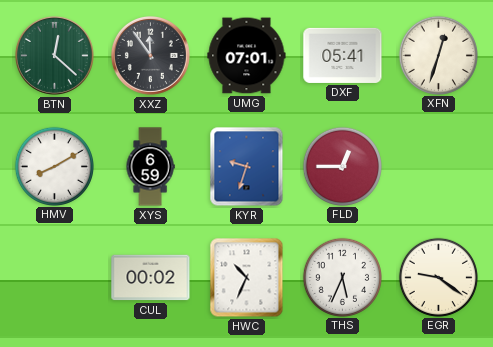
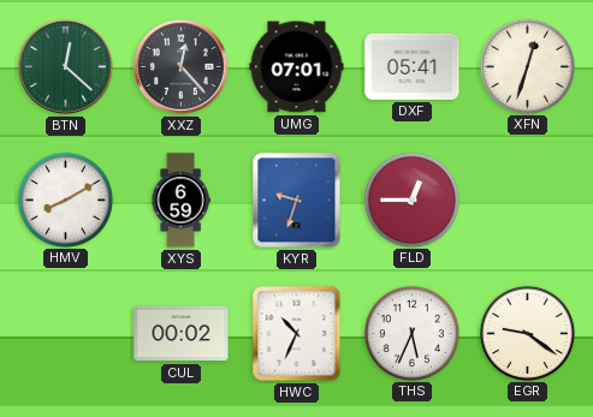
XXZ: 11:54 -> 12:23 (180, 66)
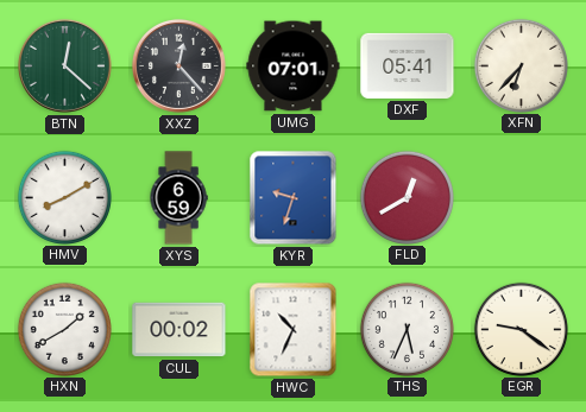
XFN: 12:33 -> 6:37 (521, 65)
FLD: 12:45 -> 12:40 (407, 197)
HXN: none -> 1:40 (64, 329)
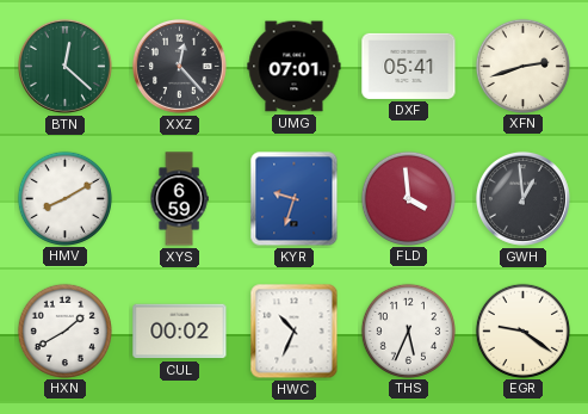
XFN: 6:37 -> 2:42 (522, 66)
FLD: 12:40 -> 3:59 (408, 198)
GWH: none -> 12:59 (522, 198)
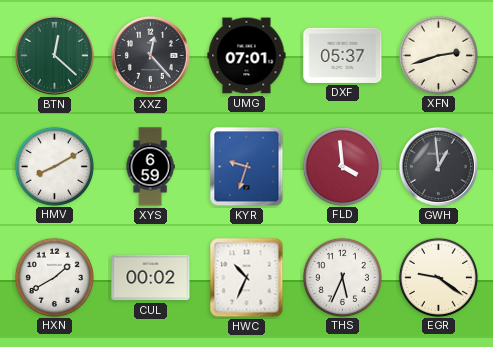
DXF: 05:41 -> 05:37 (343, 55)
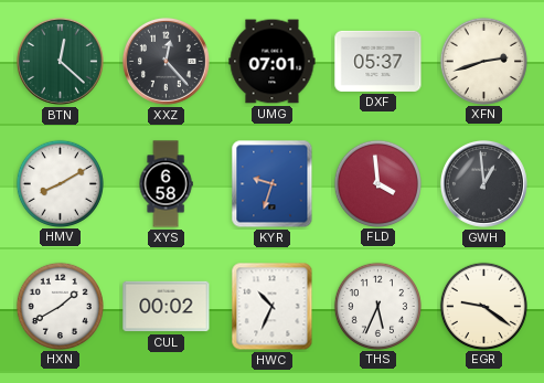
XYS: 6:59 -> 6:58 (166, 184)
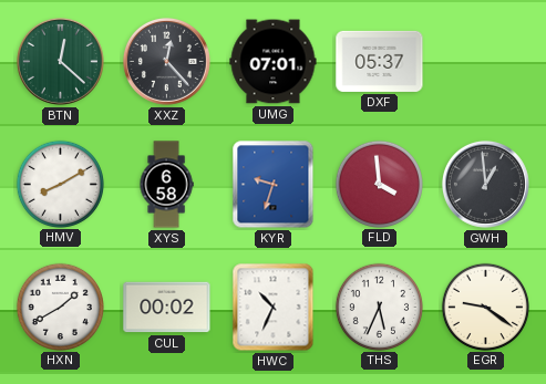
XFN: 2:42 -> none (483, 61)
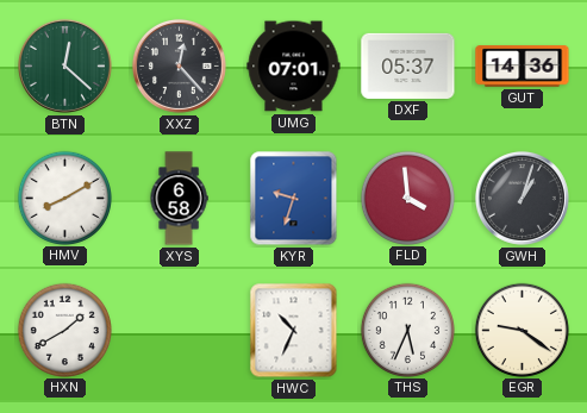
GUT: none -> 14:36 (523, 67)
GWH: 12:59 -> 1:03 (522, 198)
CUL: 00:02 -> none (167, 308)
